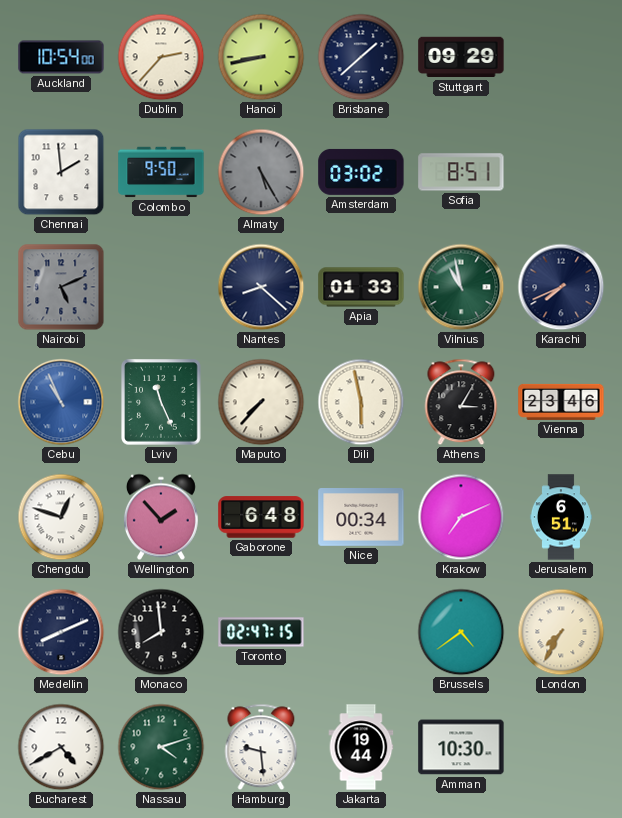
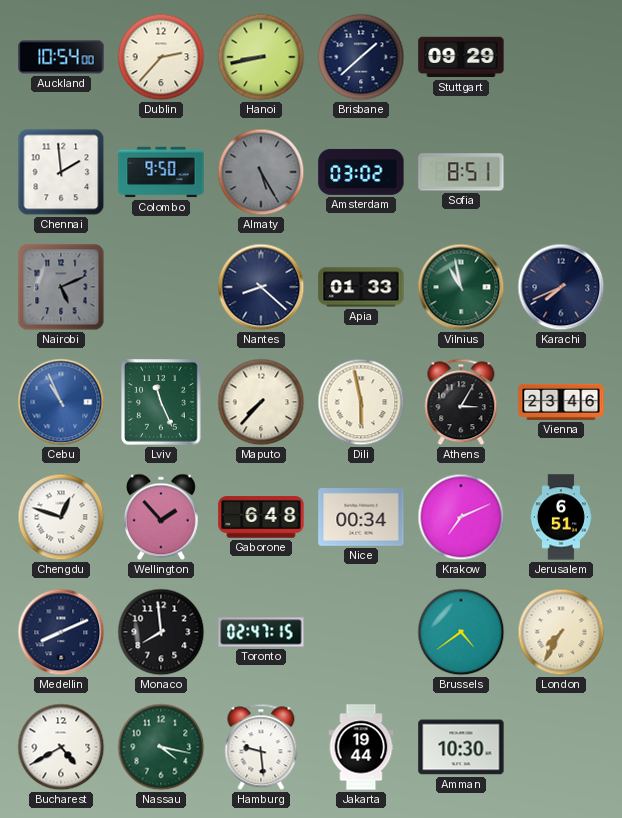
Nassau: 4:12 -> 4:17 (161, 747)
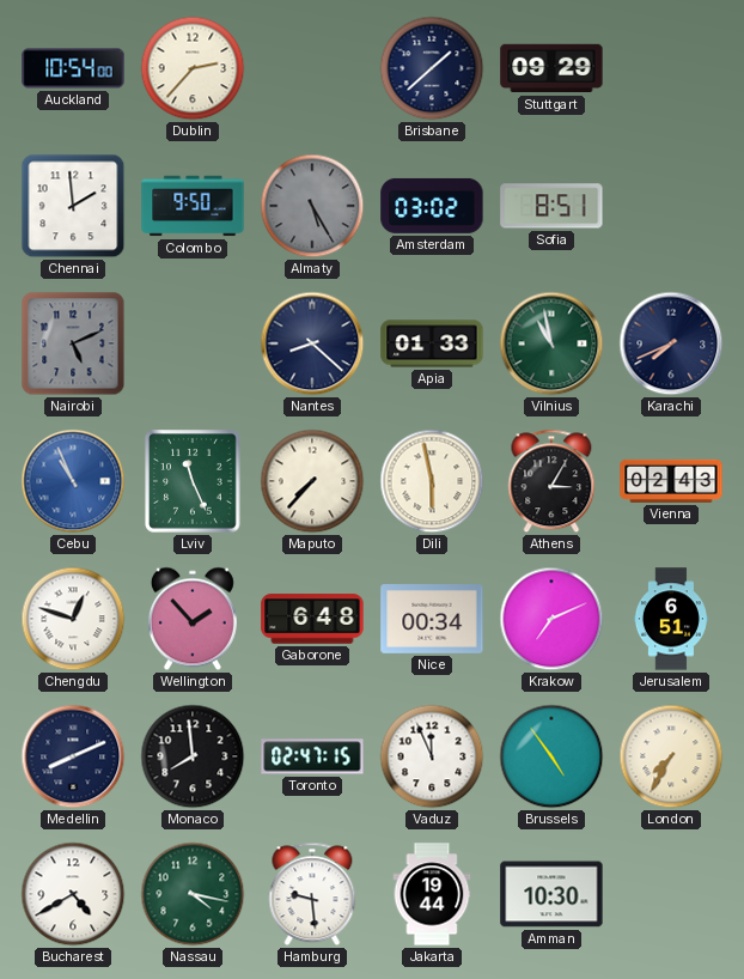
Hanoi: 8:43 -> none (261, 57)
Vienna: 23:46 -> 02:43 (671, 481)
Vaduz: none -> 11:56 (432, 756)
Brussels: 4:39 -> 4:54 (551, 756)
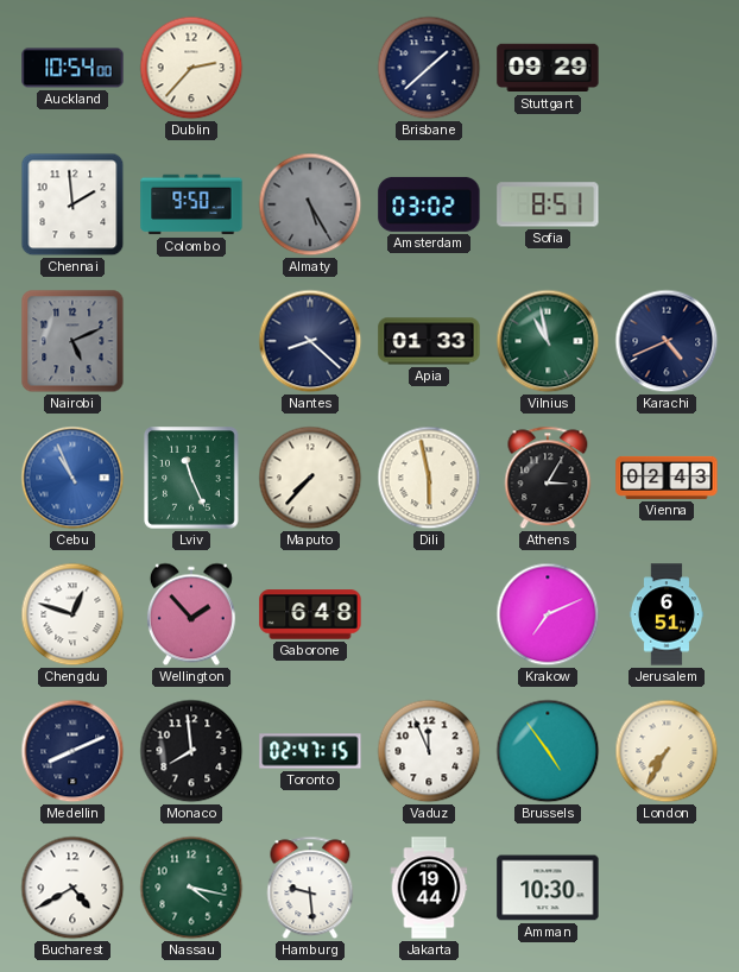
Karachi: 7:41 -> 4:41 (667, 341)
Nice: 00:34 -> none (432, 620)
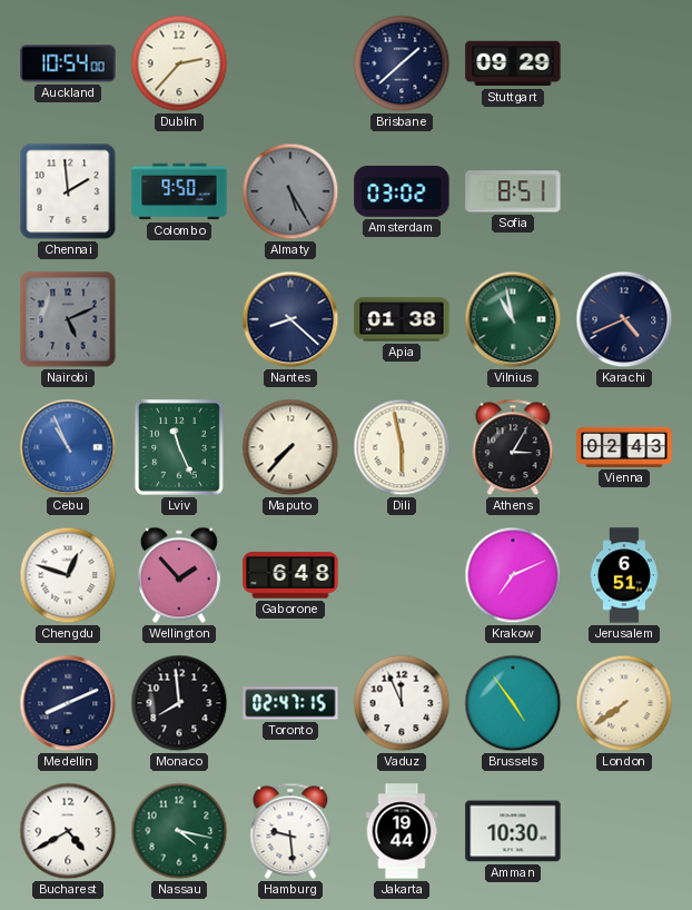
Apia: 01:33 -> 01:38 (402, 319)
London: 7:35 -> 7:39 (624, 703)
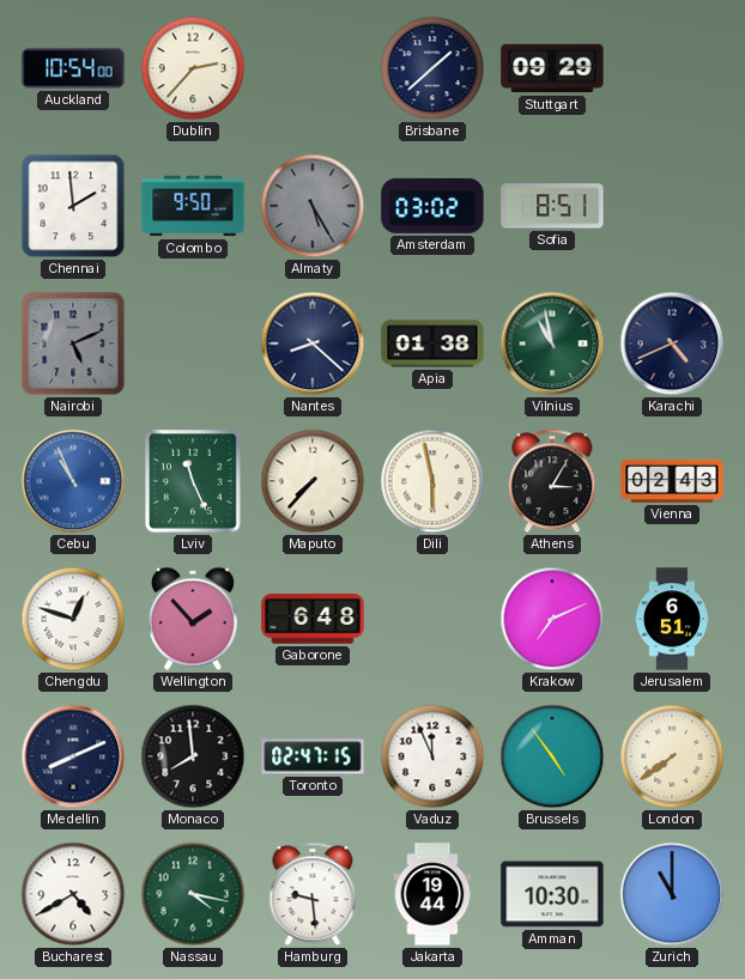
Zurich: none -> 11:00 (672, 894)
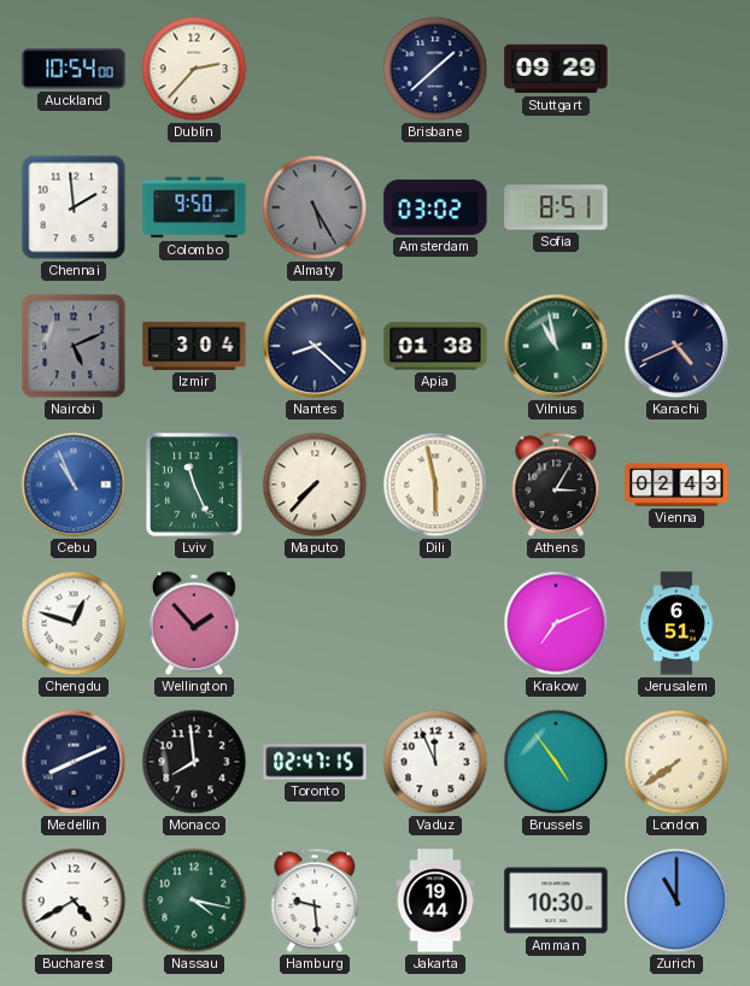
Izmir: none -> 3:04 (194, 346)
Gaborone: 6:48 -> none (313, 619)
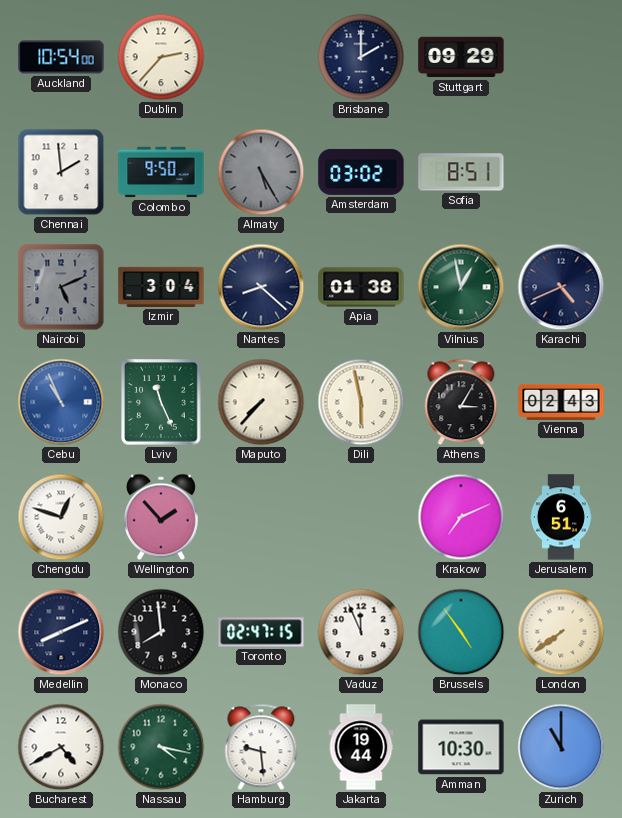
Brisbane: 1:38 -> 2:00 (361, 57)
Vilnius: 10:58 -> 12:58 (461, 287)
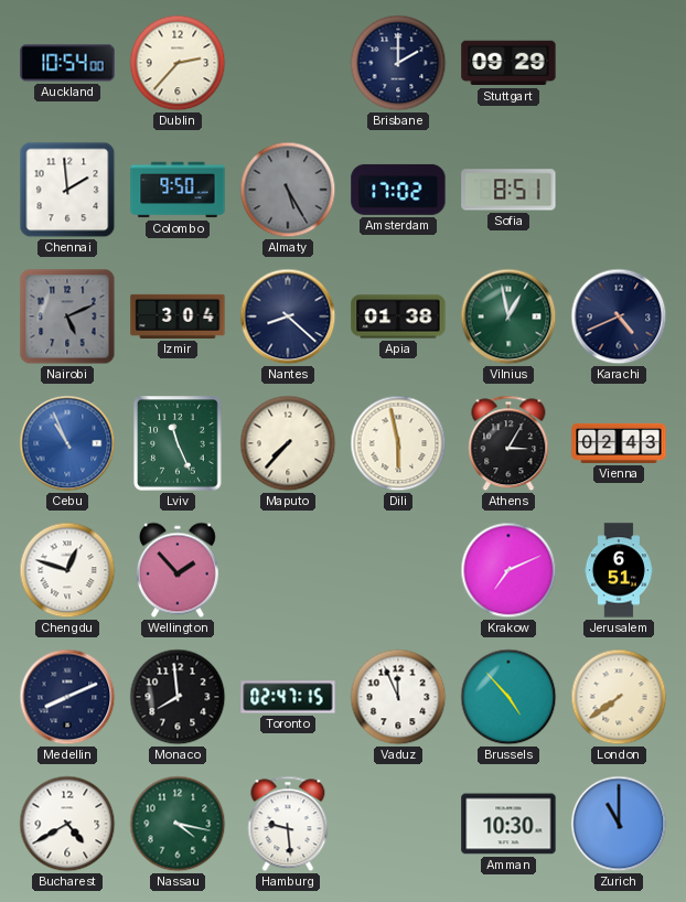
Amsterdam: 03:02 -> 17:02 (398, 190)
Brussels: 4:54 -> 4:53 (508, 697)
Jakarta: 19:44 -> none (361, 747)
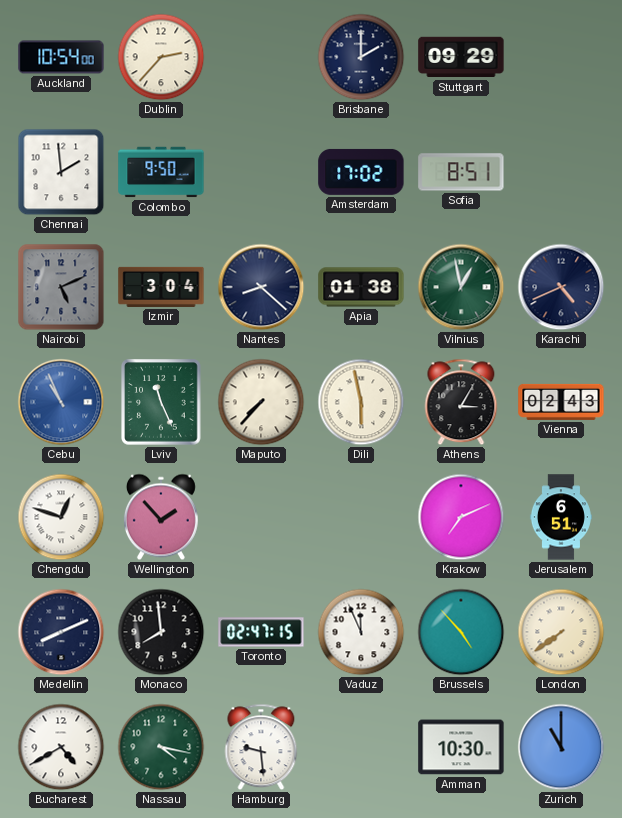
Almaty: 5:25 -> none (288, 190)
